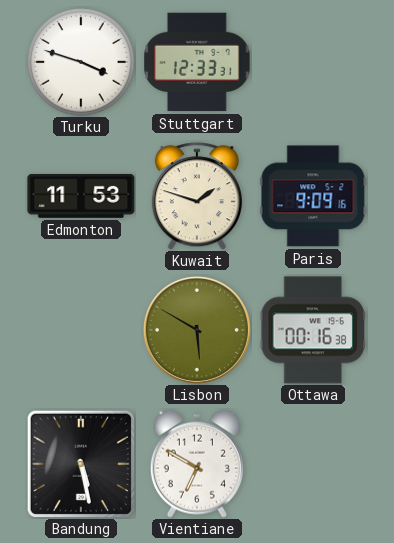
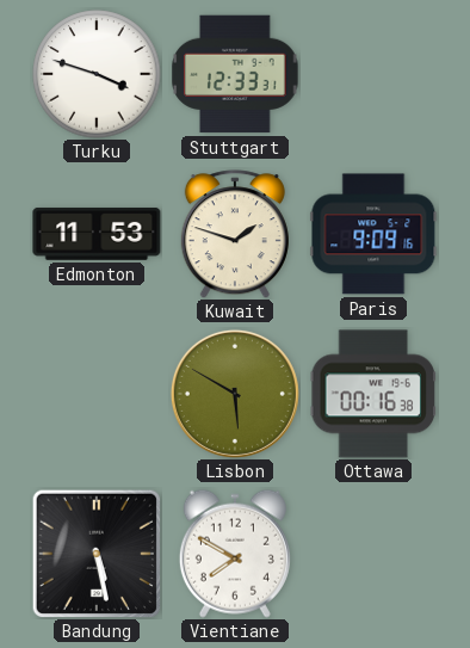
Vientiane: 6:50 -> 7:50 (235, 554)
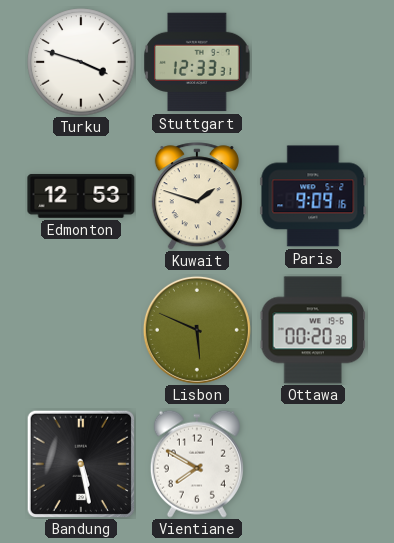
Edmonton: 11:53 -> 12:53 (81, 196)
Lisbon: 5:50 -> 5:49 (197, 330)
Ottawa: 00:16 -> 00:20 (312, 330)
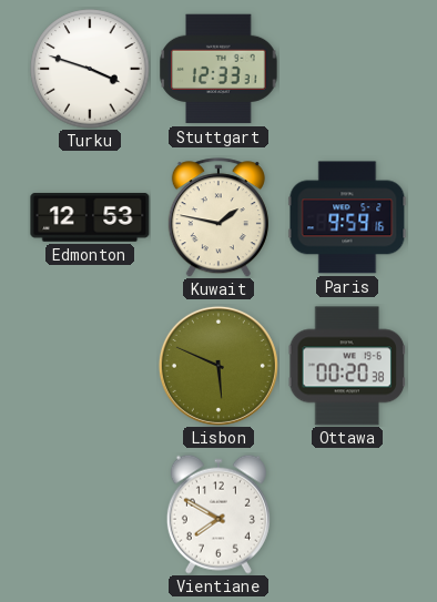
Kuwait: 1:48 -> 1:47 (218, 217)
Paris: 9:09 -> 9:59 (347, 217)
Bandung: 5:28 -> none (80, 463)
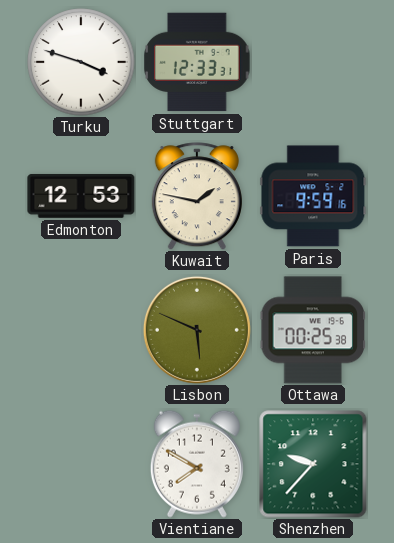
Ottawa: 00:20 -> 00:25 (312, 330)
Shenzhen: none -> 9:37 (313, 464)
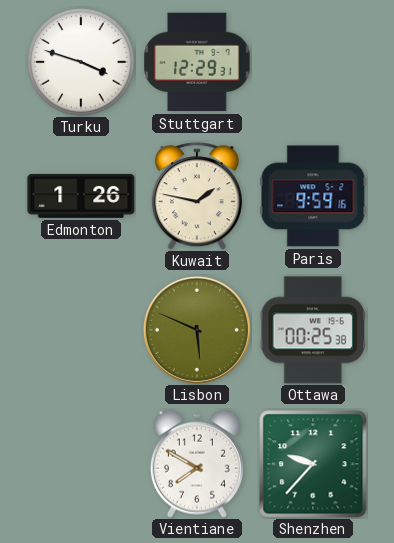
Stuttgart: 12:33 -> 12:29 (197, 62)
Edmonton: 12:53 -> 1:26 (81, 196)
